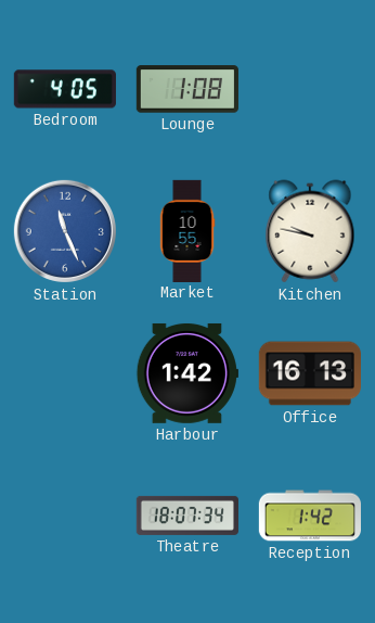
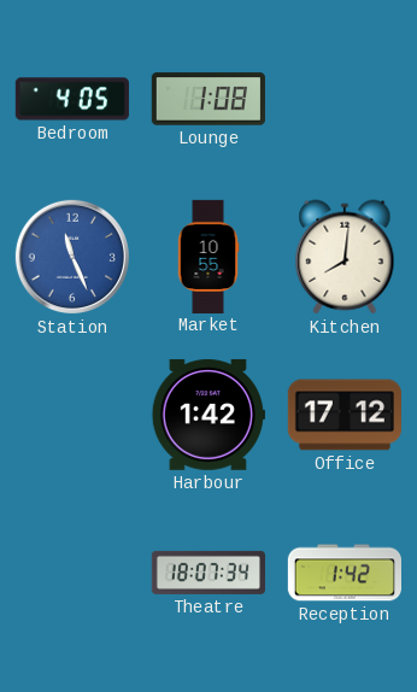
Kitchen: 9:47 -> 8:01 (345, 257)
Office: 16:13 -> 17:12 (343, 415)
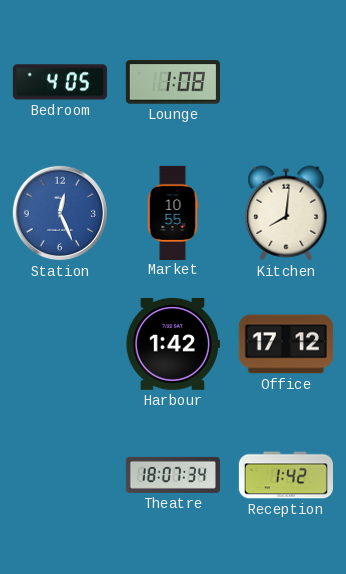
Station: 11:26 -> 12:26 (60, 213)
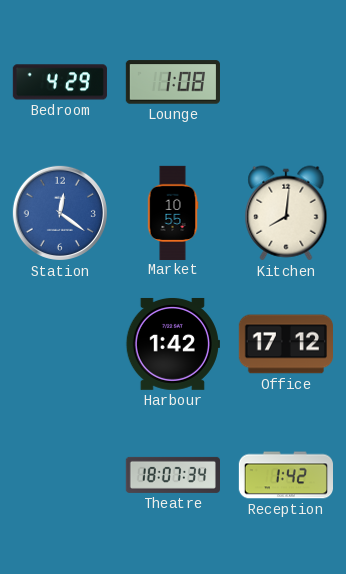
Bedroom: 4:05 -> 4:29 (60, 82)
Station: 12:26 -> 12:21 (60, 213)
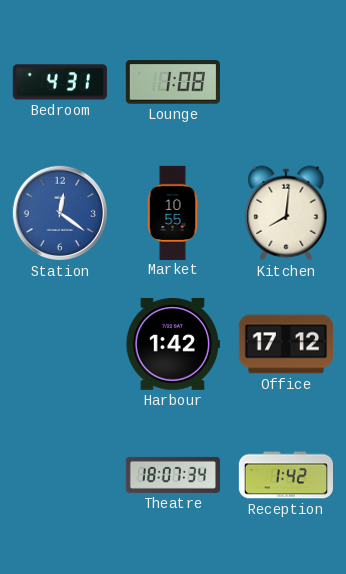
Bedroom: 4:29 -> 4:31 (60, 82)
